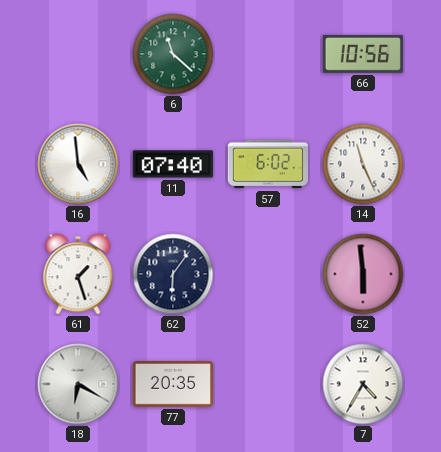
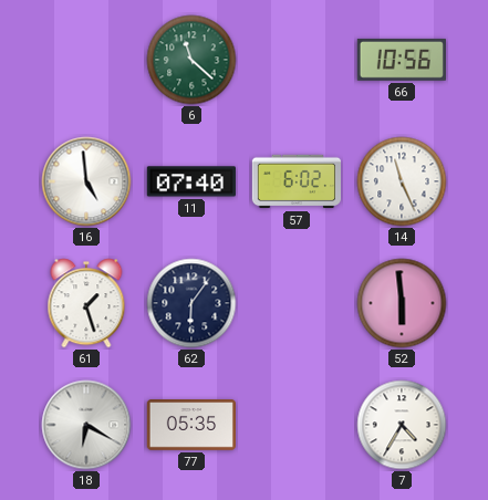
77: 20:35 -> 05:35 (190, 425)
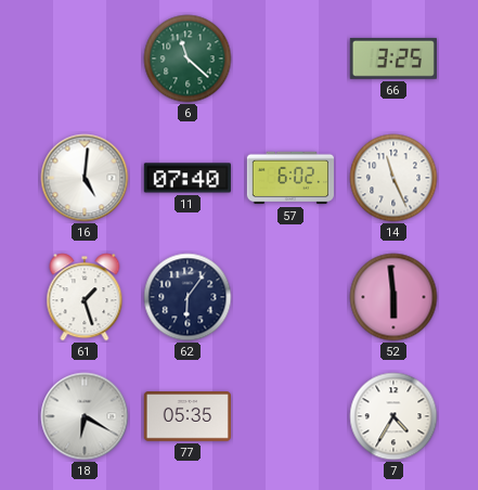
66: 10:56 -> 3:25 (393, 59)
16: 4:59 -> 5:01 (85, 178)
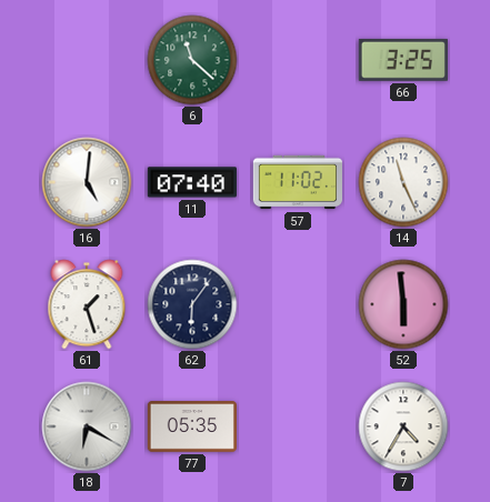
57: 6:02 -> 11:02 (297, 182)
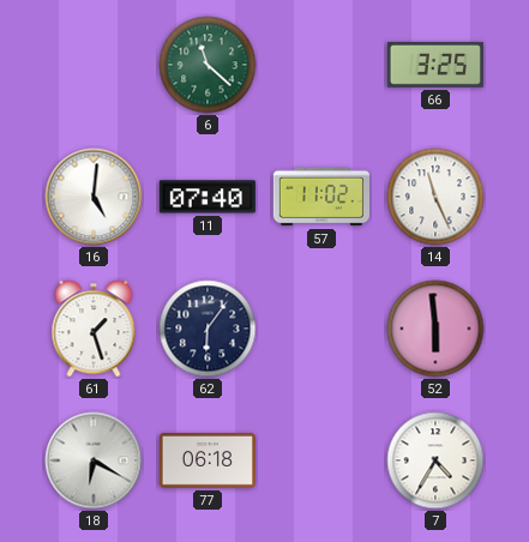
77: 05:35 -> 06:18 (206, 460)
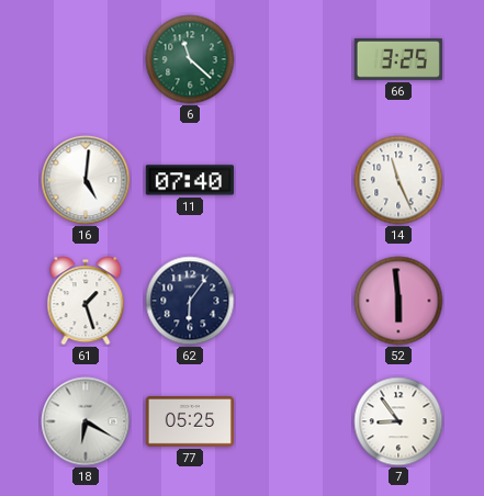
57: 11:02 -> none (320, 197)
77: 06:18 -> 05:25 (189, 421)
7: 4:35 -> 8:54 (398, 421)
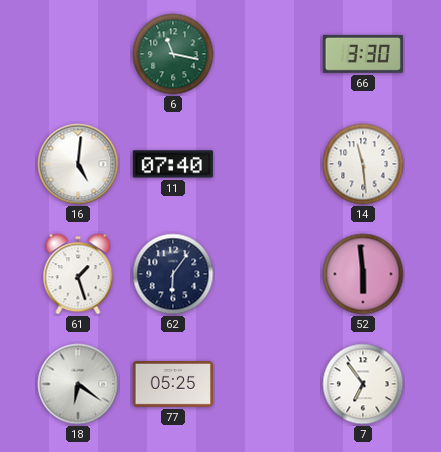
6: 11:22 -> 11:17 (173, 54)
66: 3:25 -> 3:30 (363, 54)
14: 11:26 -> 11:29 (363, 164)
18: 6:20 -> 6:21 (78, 384)
7: 8:54 -> 6:54 (363, 384)
